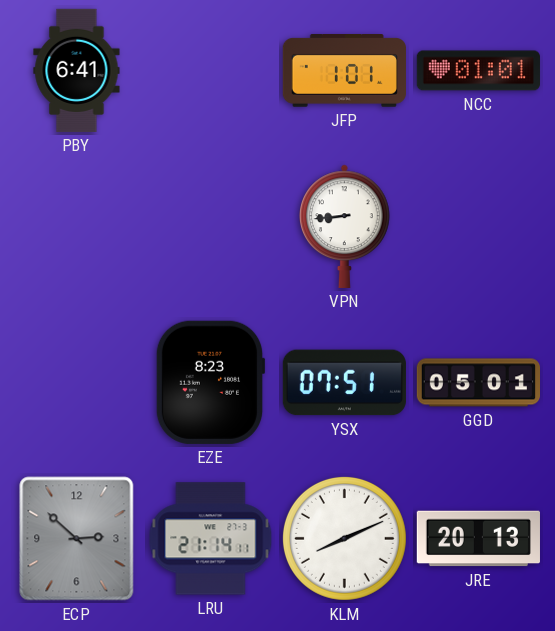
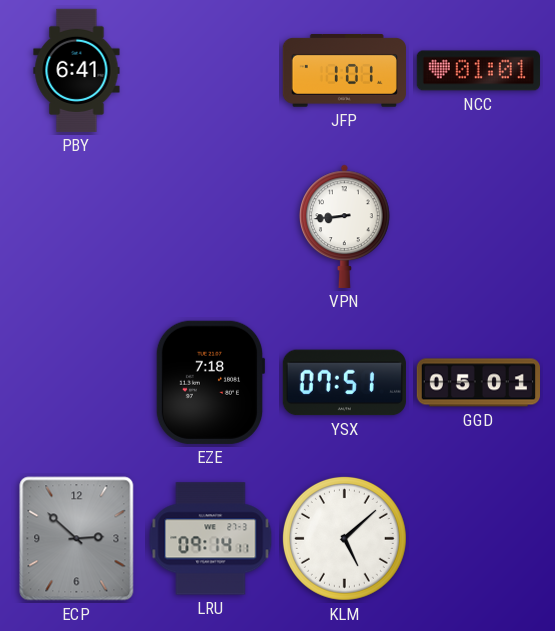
EZE: 8:23 -> 7:18 (210, 382)
LRU: 21:14 -> 09:14 (211, 539)
KLM: 8:11 -> 5:08 (344, 538)
JRE: 20:13 -> none (478, 539)
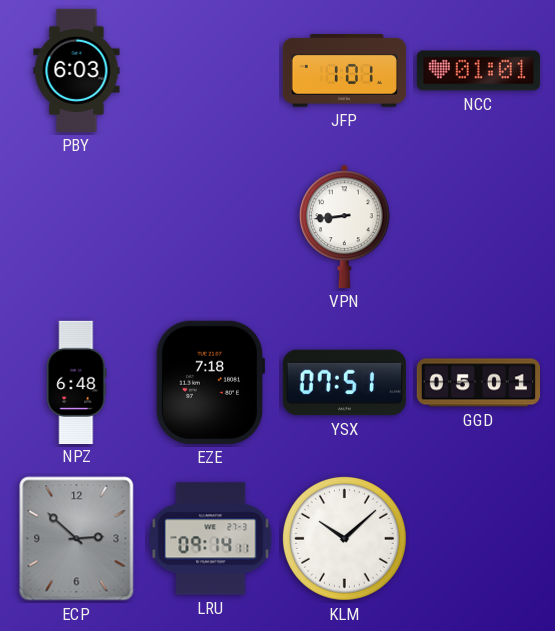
PBY: 6:41 -> 6:03 (77, 70)
NPZ: none -> 6:48 (77, 382)
KLM: 5:08 -> 10:08 (344, 538)
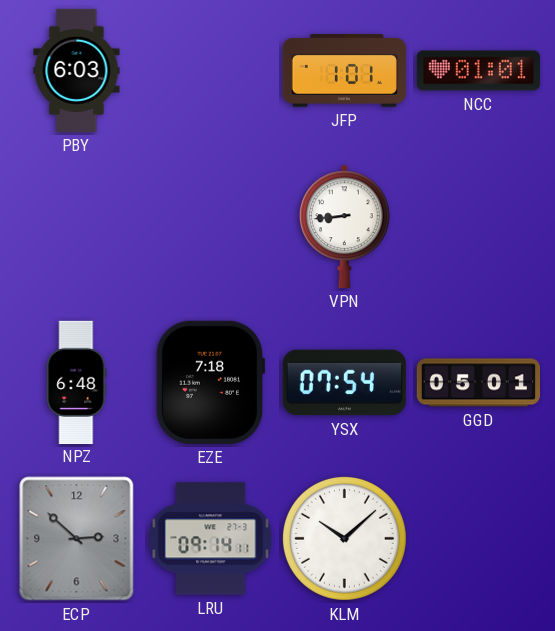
YSX: 07:51 -> 07:54 (344, 383)
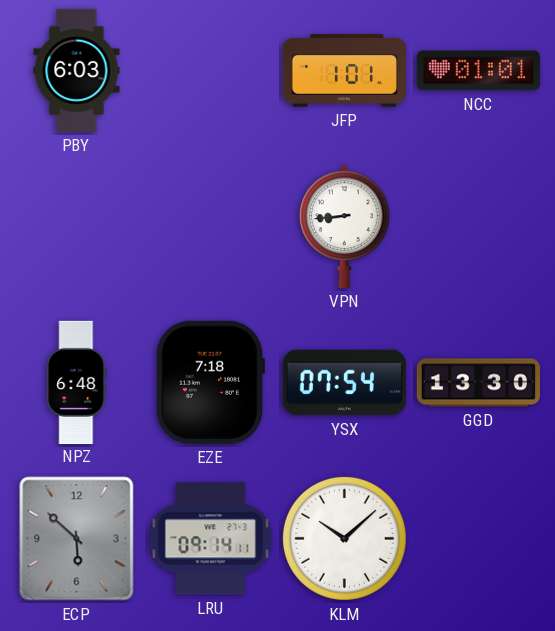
GGD: 05:01 -> 13:30 (478, 383)
ECP: 2:52 -> 5:52 (77, 539)
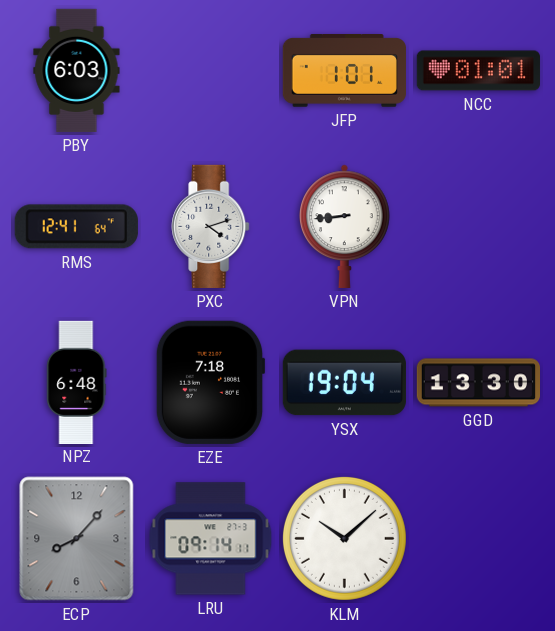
RMS: none -> 12:41 (76, 227)
PXC: none -> 4:12 (211, 226)
YSX: 07:54 -> 19:04 (344, 383)
ECP: 5:52 -> 8:07 (77, 539)
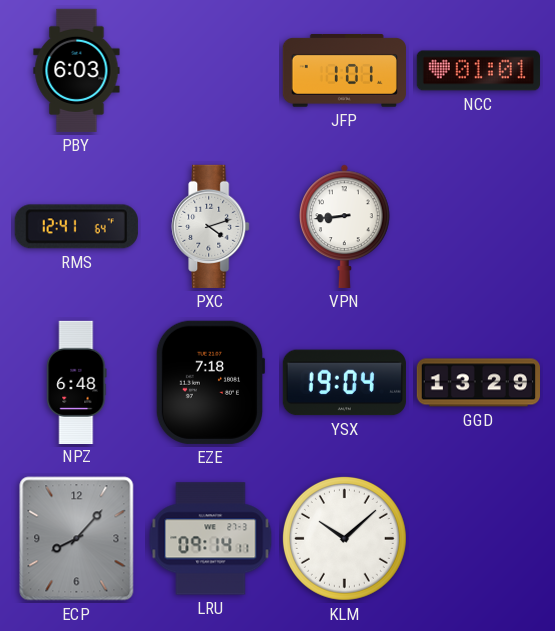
GGD: 13:30 -> 13:29 (478, 383)
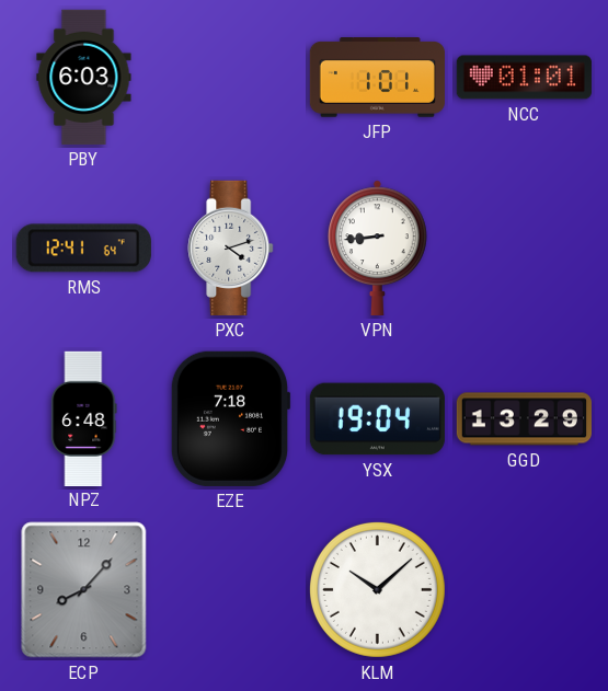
LRU: 09:14 -> none (211, 539)
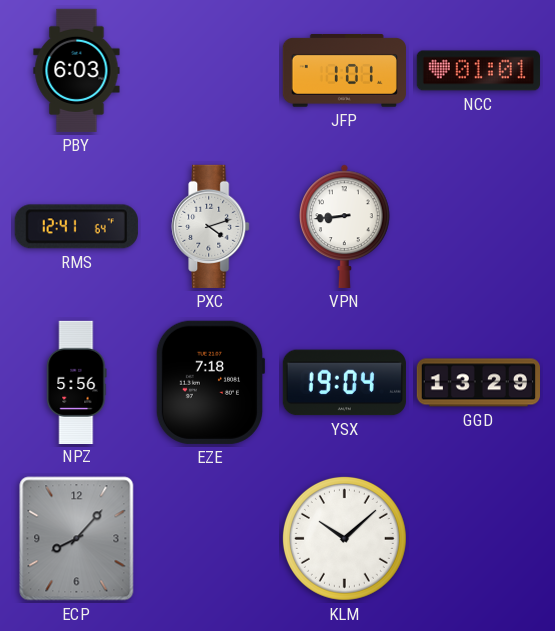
NPZ: 6:48 -> 5:56 (77, 382)
